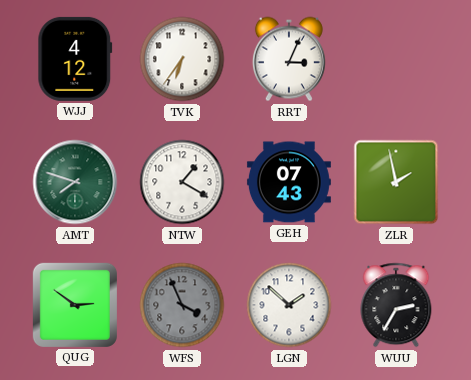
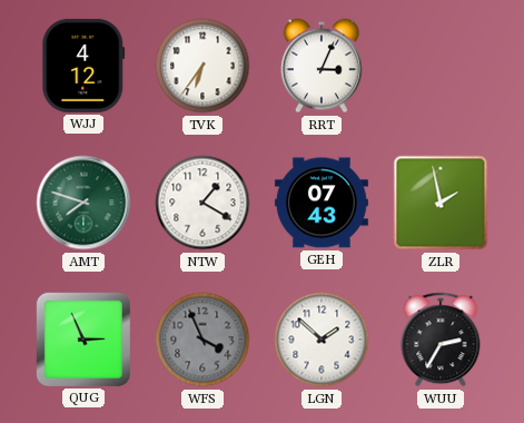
QUG: 2:51 -> 2:56 (83, 340)
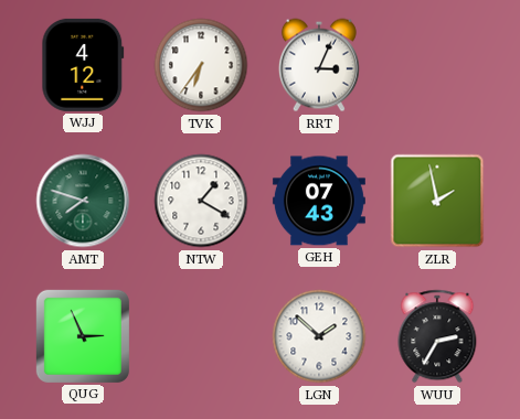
WFS: 3:56 -> none (202, 340)
